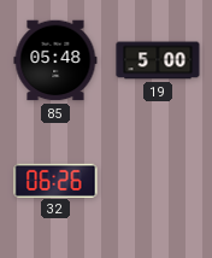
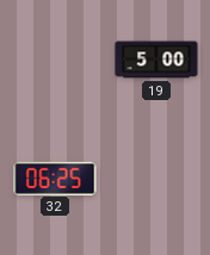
85: 05:48 -> none (55, 60)
32: 06:26 -> 06:25 (55, 178)
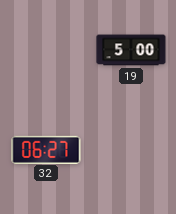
32: 06:25 -> 06:27 (46, 149)
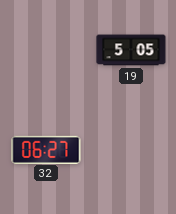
19: 5:00 -> 5:05 (131, 50)
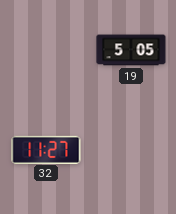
32: 06:27 -> 11:27 (46, 149)
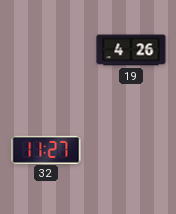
19: 5:05 -> 4:26 (131, 50)
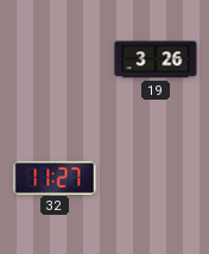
19: 4:26 -> 3:26 (156, 59)
